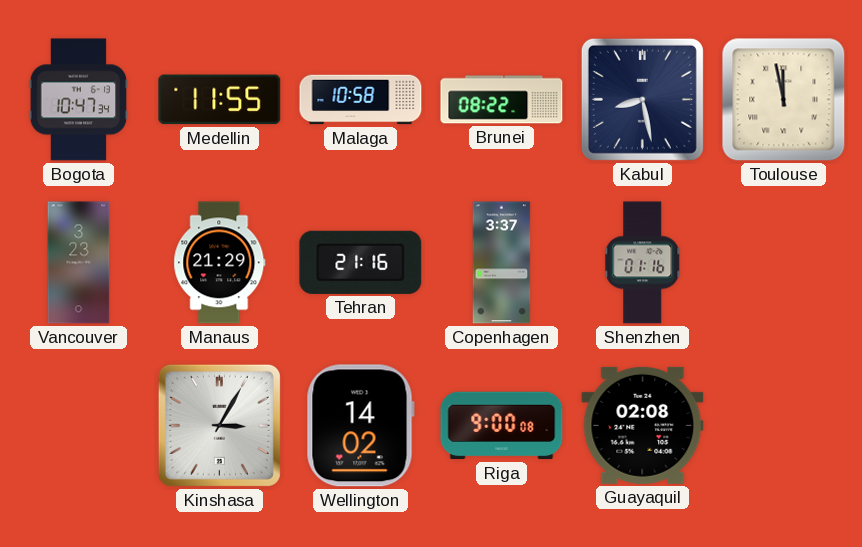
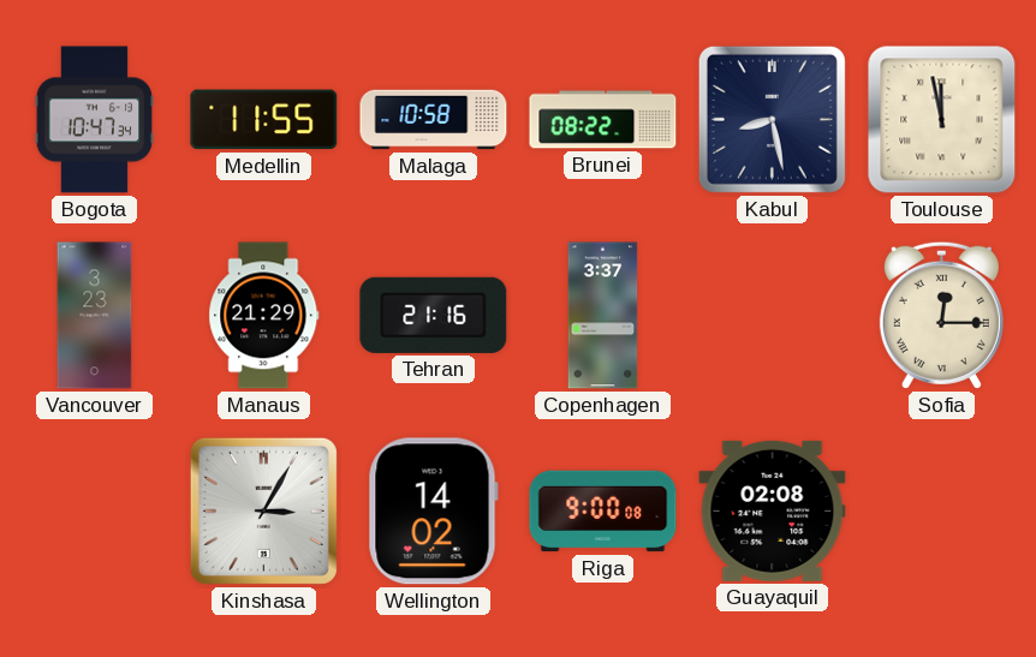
Shenzhen: 01:16 -> none (643, 263)
Sofia: none -> 12:15 (941, 315)
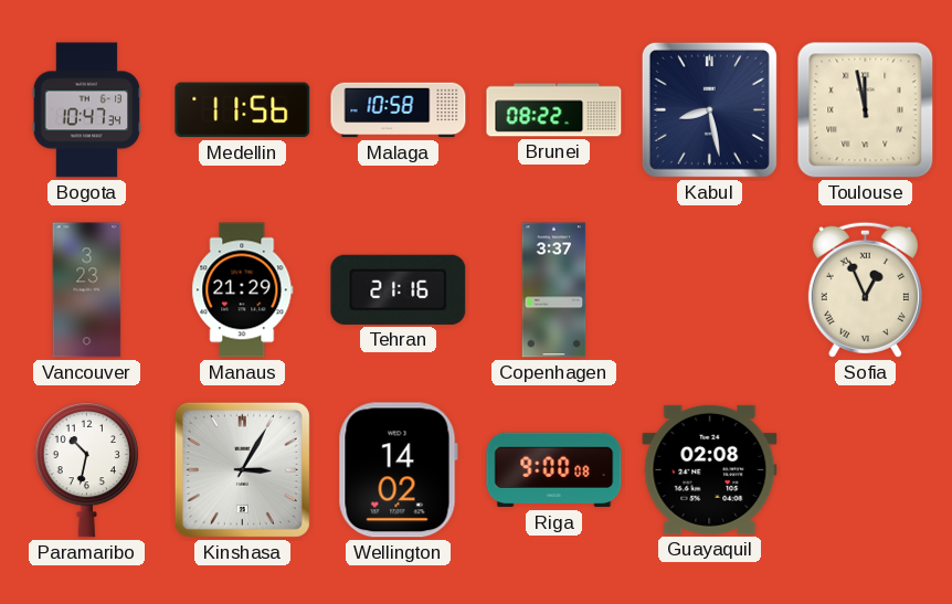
Medellin: 11:55 -> 11:56 (243, 110)
Sofia: 12:15 -> 12:56 (865, 289)
Paramaribo: none -> 10:32 (87, 469)
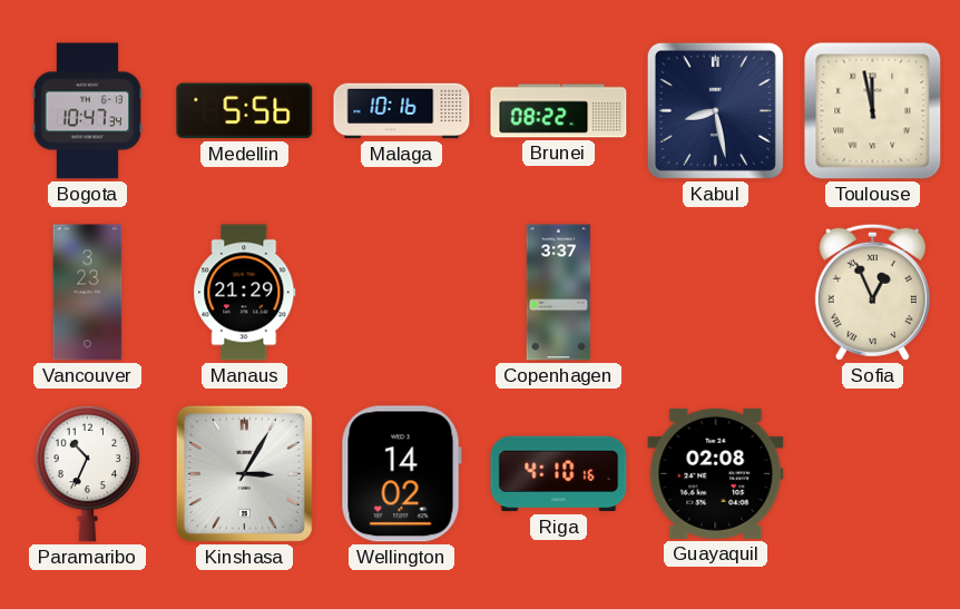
Medellin: 11:56 -> 5:56 (245, 111)
Malaga: 10:58 -> 10:16 (402, 111)
Tehran: 21:16 -> none (399, 289)
Paramaribo: 10:32 -> 10:34 (88, 473)
Riga: 9:00 -> 4:10 (559, 474)
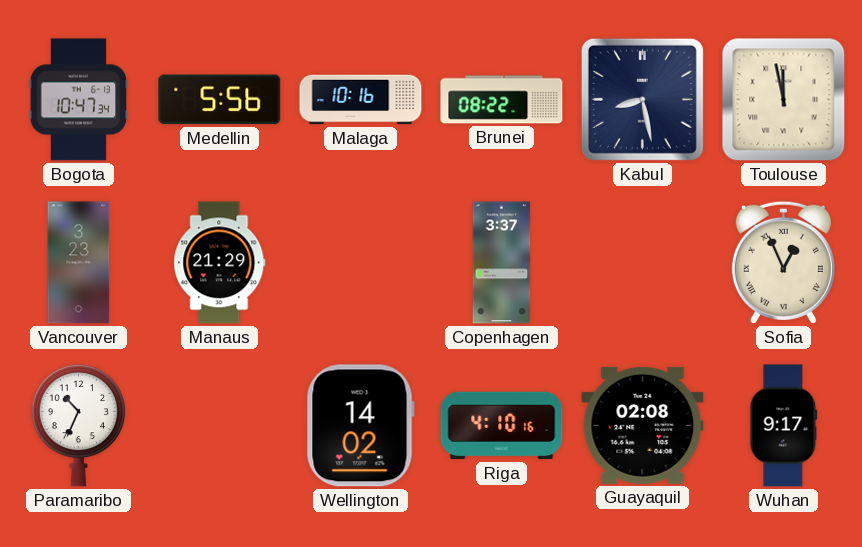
Kinshasa: 3:05 -> none (244, 473)
Wuhan: none -> 9:17 (784, 426)
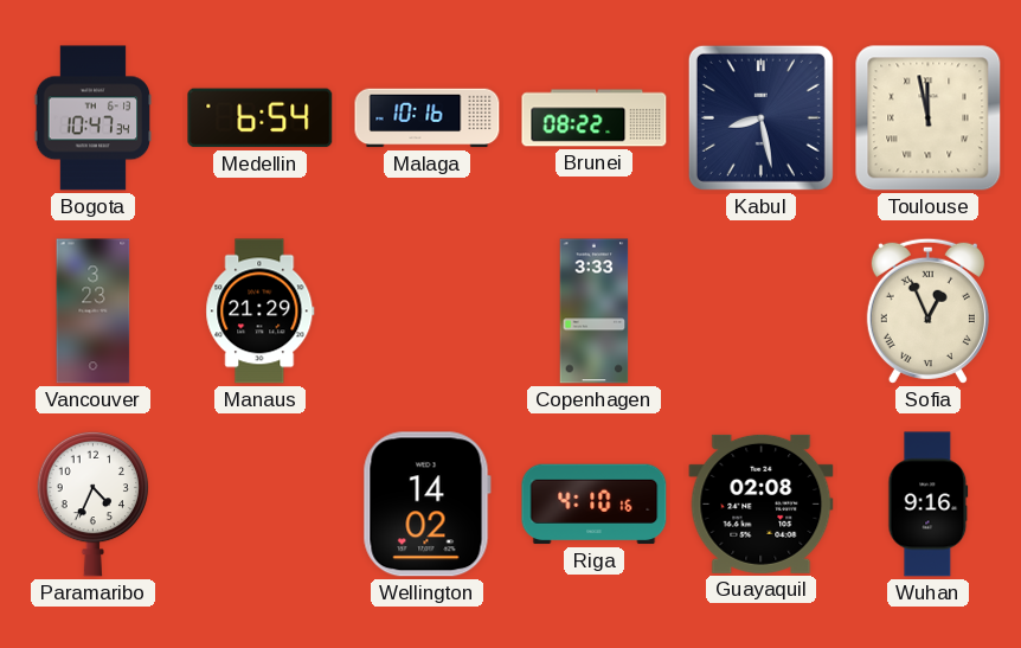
Medellin: 5:56 -> 6:54 (261, 118)
Copenhagen: 3:37 -> 3:33 (595, 312)
Paramaribo: 10:34 -> 4:34 (94, 503)
Wuhan: 9:17 -> 9:16 (929, 505)
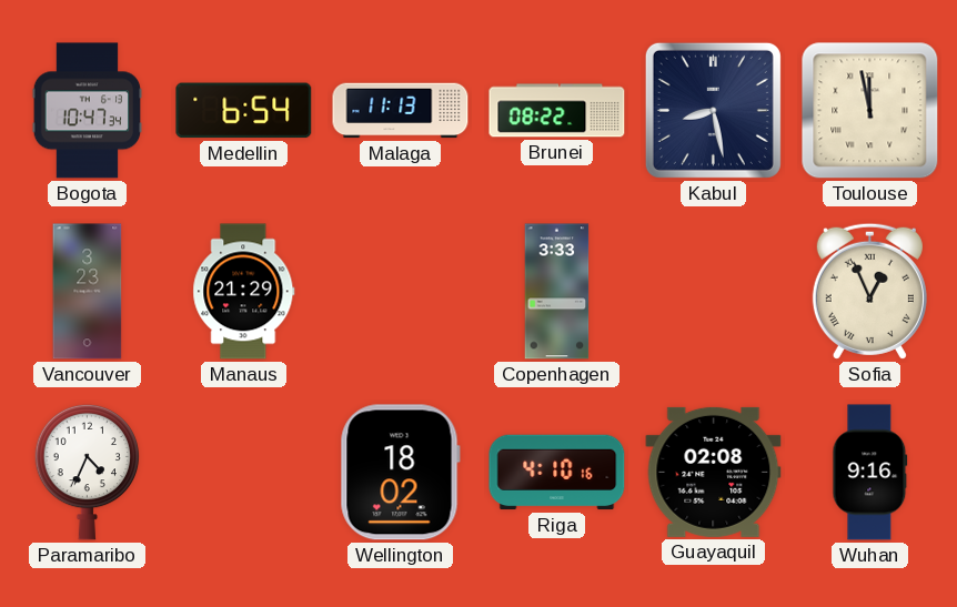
Malaga: 10:16 -> 11:13 (401, 111)
Wellington: 14:02 -> 18:02 (400, 473)
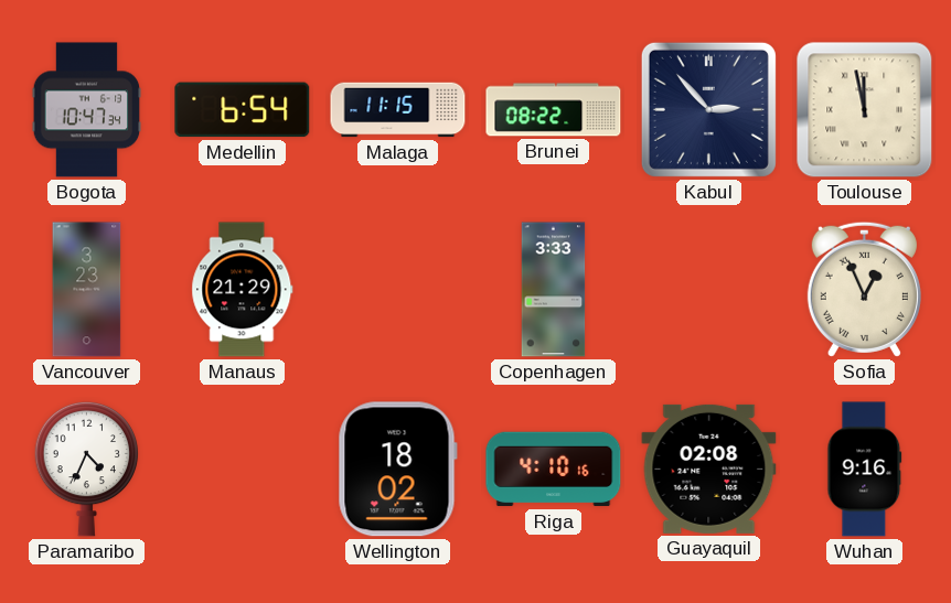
Malaga: 11:13 -> 11:15 (398, 110)
Kabul: 8:28 -> 2:53 (708, 109)
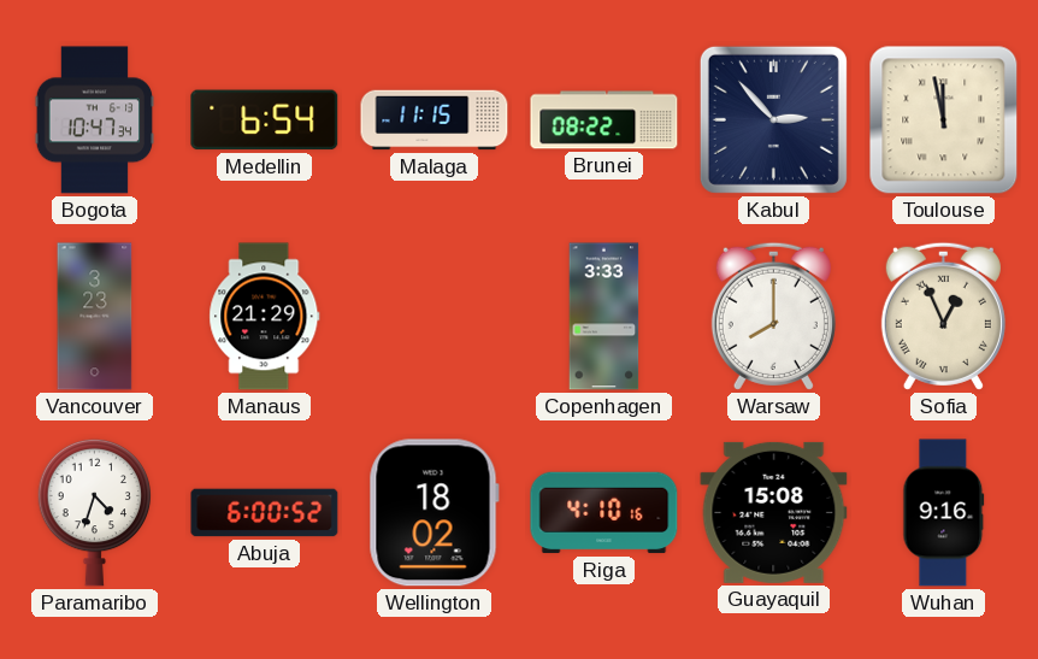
Warsaw: none -> 8:00 (773, 316)
Paramaribo: 4:34 -> 4:33 (95, 512)
Abuja: none -> 6:00 (265, 513)
Guayaquil: 02:08 -> 15:08 (774, 512)
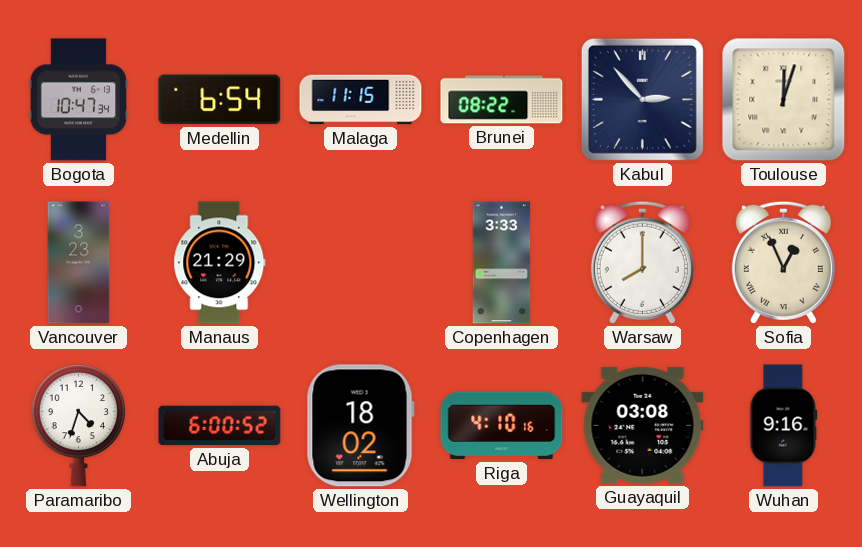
Toulouse: 11:58 -> 12:03 (784, 100)
Guayaquil: 15:08 -> 03:08 (643, 425)
